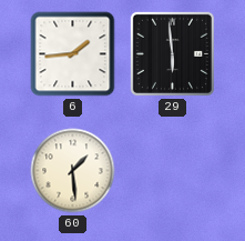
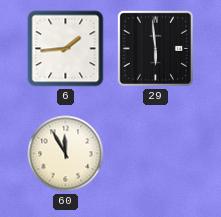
60: 1:29 -> 11:55 (66, 154)
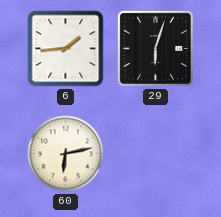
29: 5:59 -> 6:03 (155, 48)
60: 11:55 -> 6:13 (66, 154)
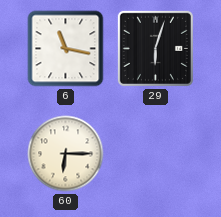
6: 1:44 -> 11:17 (66, 49)
60: 6:13 -> 6:15 (66, 154)
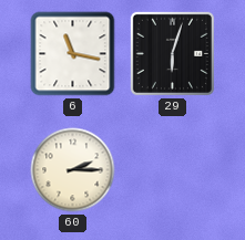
60: 6:15 -> 2:15 (73, 170)
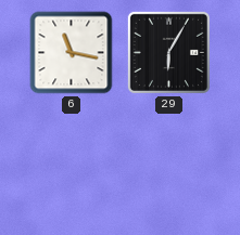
29: 6:03 -> 6:05 (168, 52)
60: 2:15 -> none (73, 170)
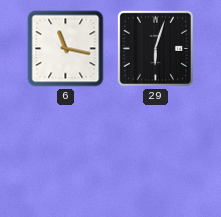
29: 6:05 -> 6:03 (155, 48)
